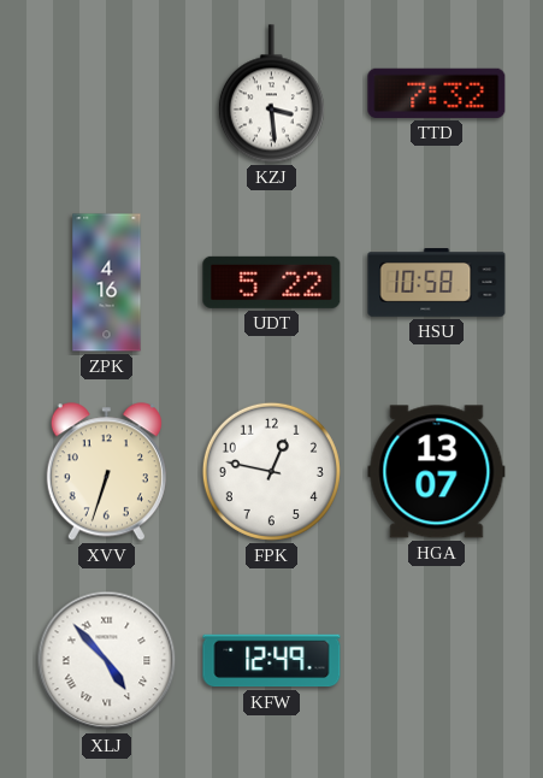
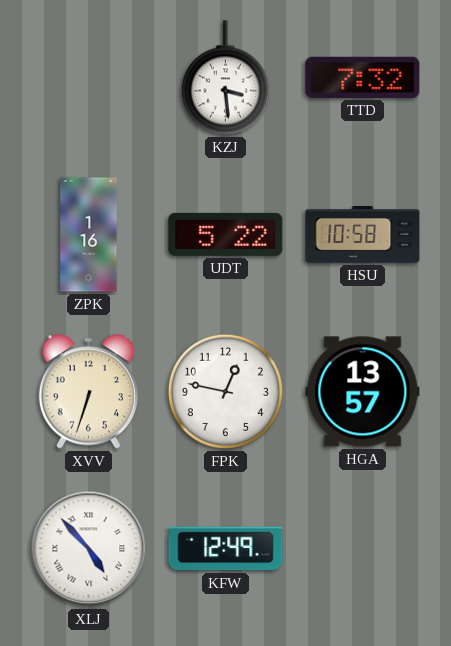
ZPK: 4:16 -> 1:16 (89, 235)
HGA: 13:07 -> 13:57 (363, 392)
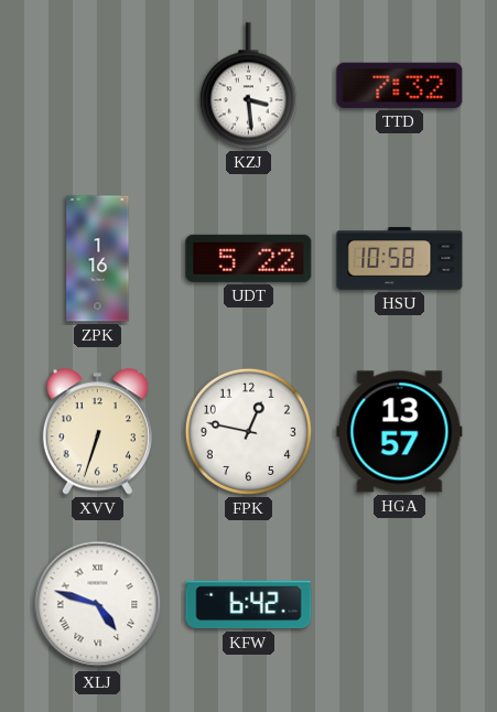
XLJ: 4:53 -> 4:48 (98, 605)
KFW: 12:49 -> 6:42 (249, 605)
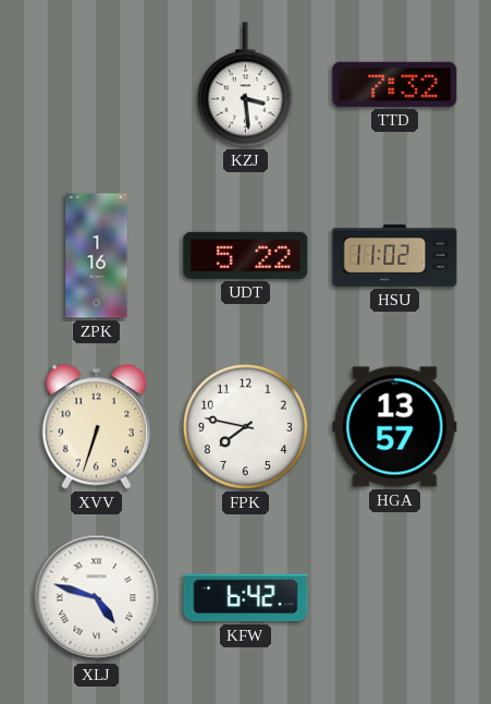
HSU: 10:58 -> 11:02 (395, 256)
FPK: 12:47 -> 7:47 (245, 426)
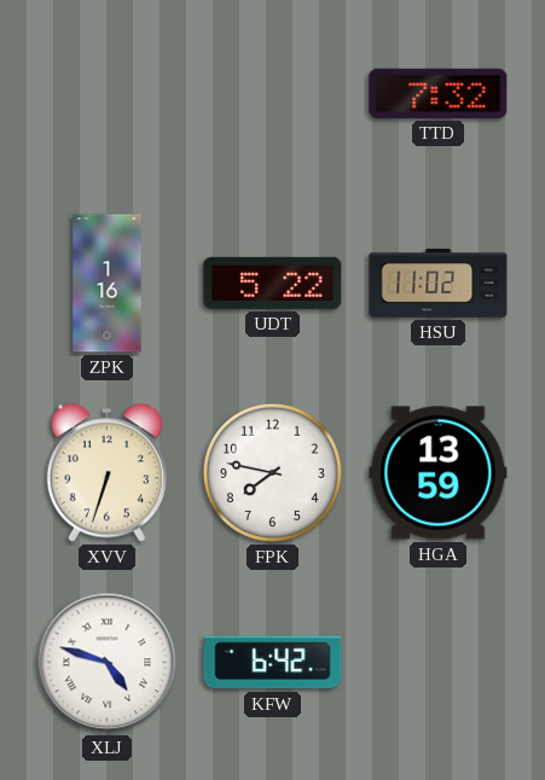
KZJ: 3:29 -> none (245, 85)
HGA: 13:57 -> 13:59 (439, 473)
